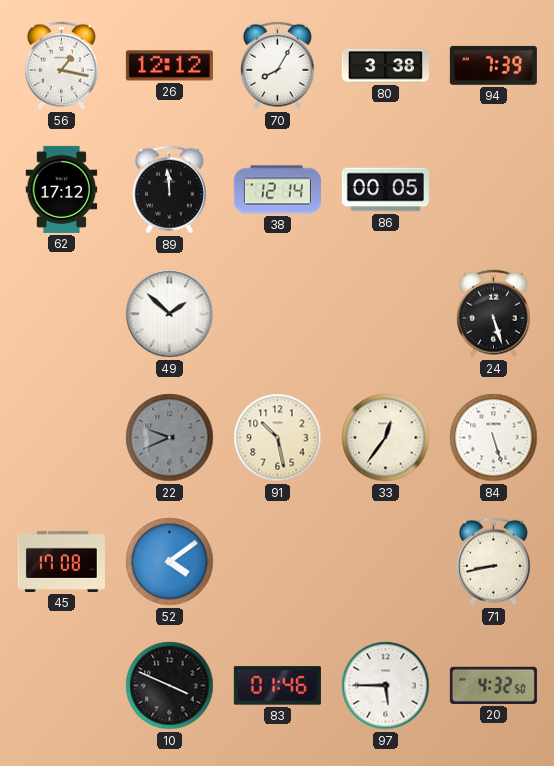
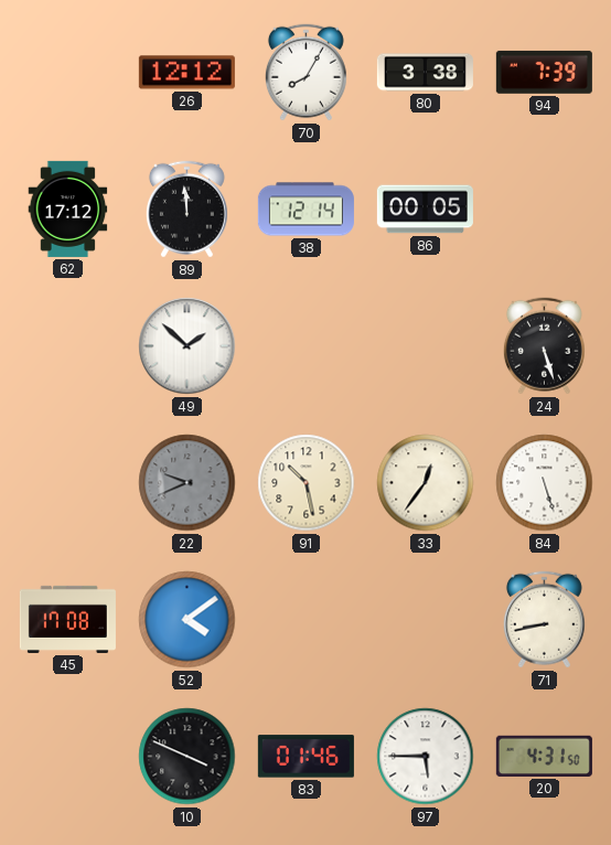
56: 1:17 -> none (61, 66)
20: 4:32 -> 4:31 (544, 756)
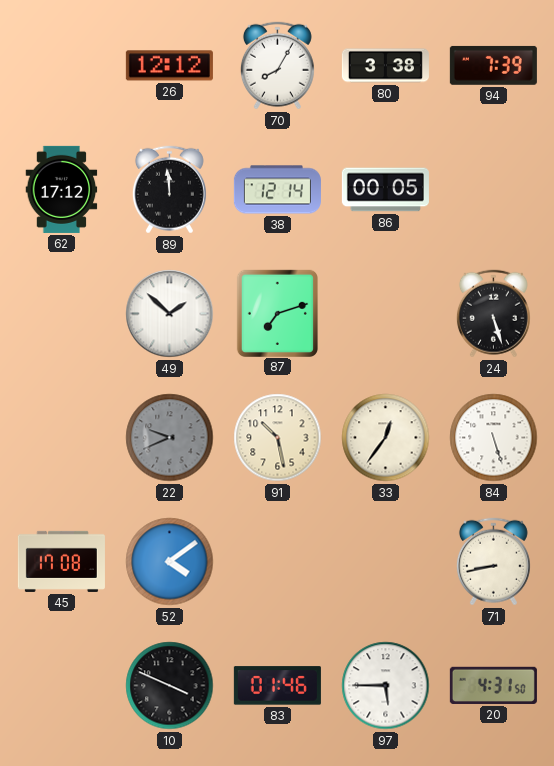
87: none -> 7:12 (277, 313)
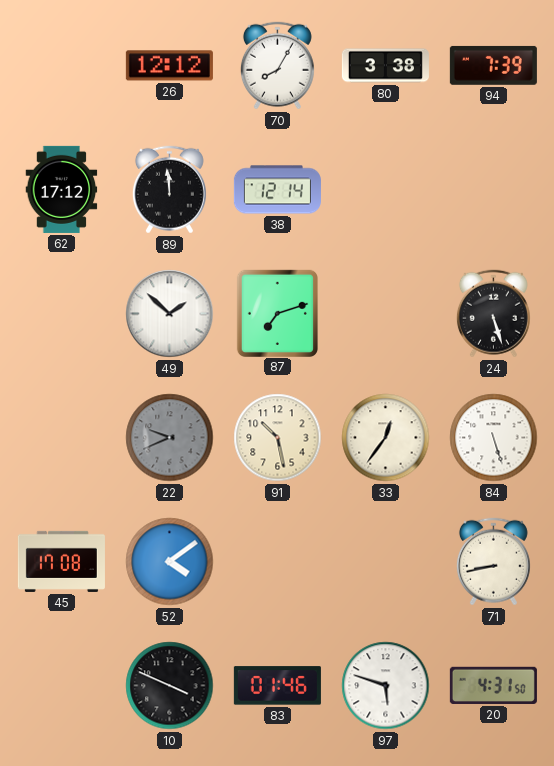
86: 00:05 -> none (385, 190)
97: 5:45 -> 5:48 (386, 686)
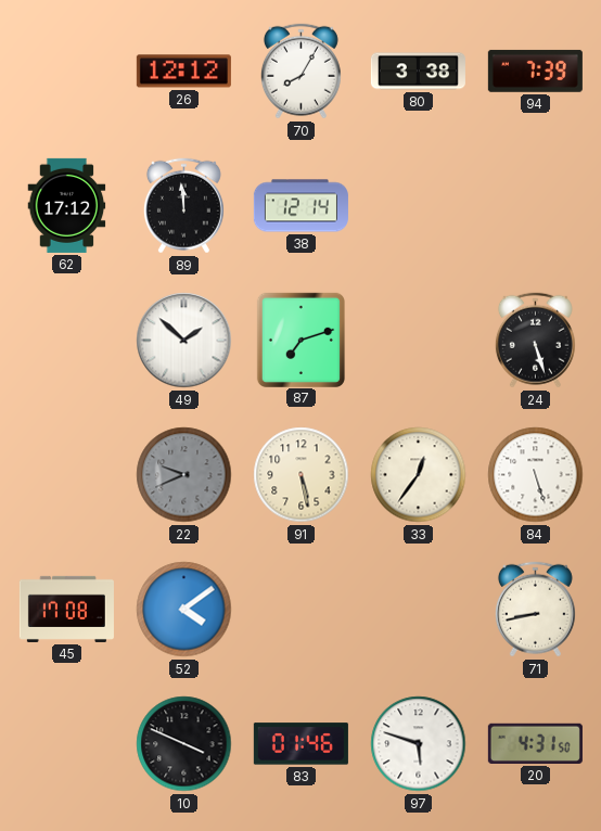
91: 10:28 -> 5:28 (302, 475)
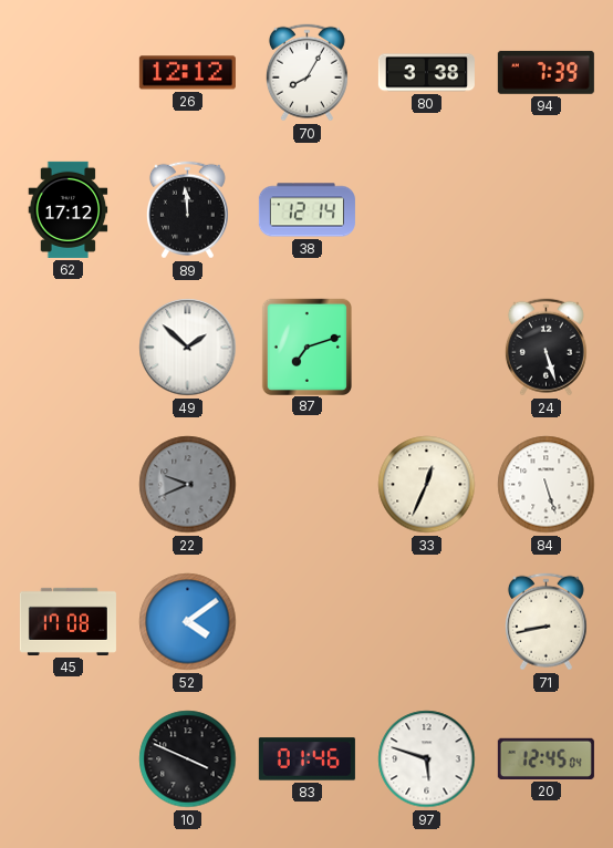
91: 5:28 -> none (302, 475)
33: 12:36 -> 12:34 (427, 485)
20: 4:31 -> 12:45 (546, 758)
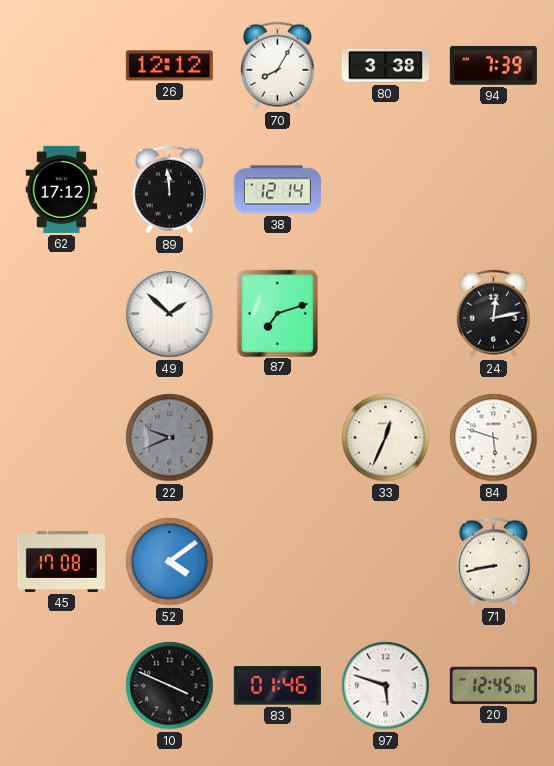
24: 5:27 -> 12:13 (493, 314)
84: 5:27 -> 5:48 (494, 438)
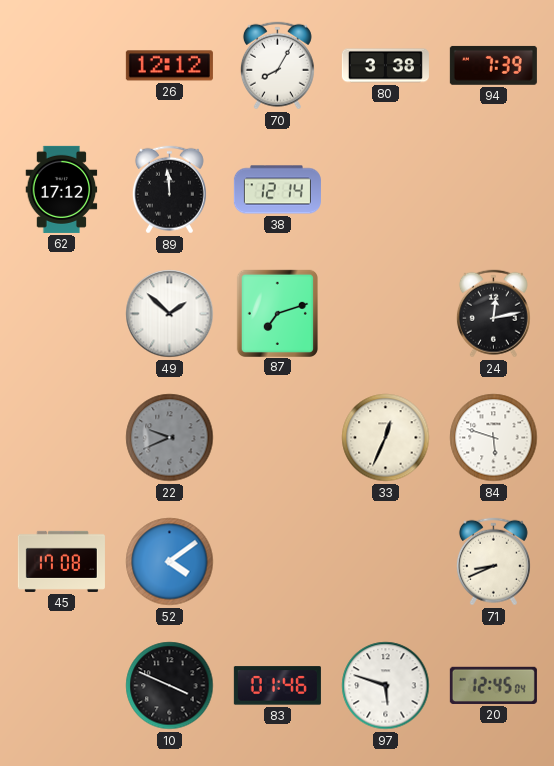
71: 8:43 -> 8:41 (493, 562)
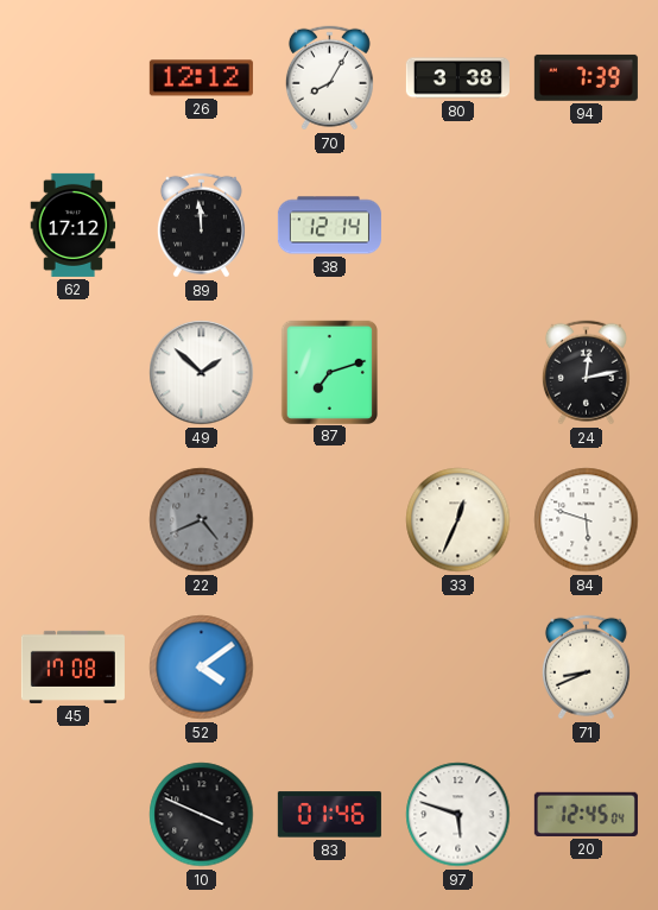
22: 9:41 -> 4:41 (202, 520)
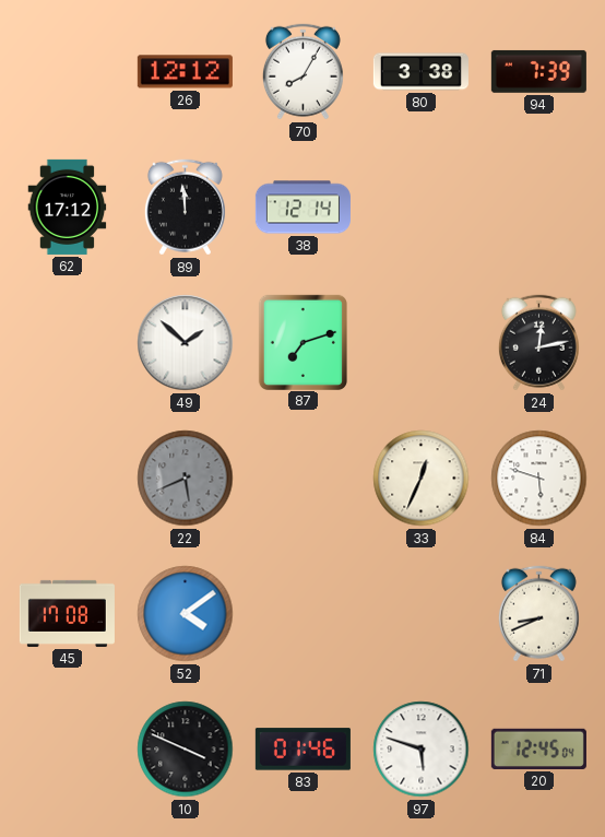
22: 4:41 -> 5:41 (186, 479)
